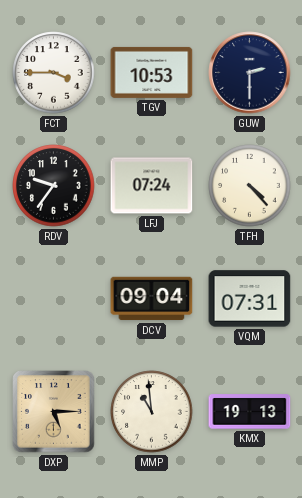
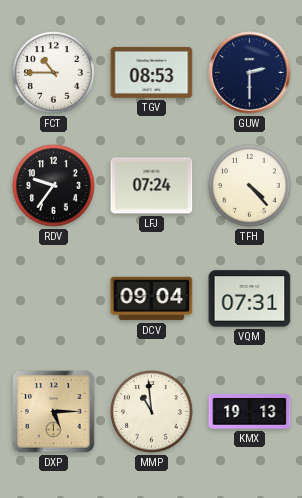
FCT: 3:45 -> 10:45 (54, 73)
TGV: 10:53 -> 08:53 (152, 72)
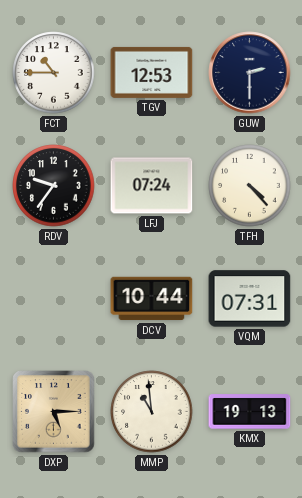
TGV: 08:53 -> 12:53 (152, 72)
DCV: 09:04 -> 10:44 (152, 299)
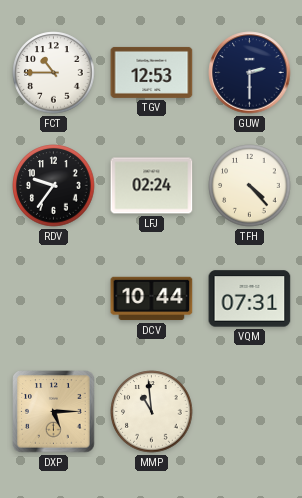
LFJ: 07:24 -> 02:24 (152, 186)
KMX: 19:13 -> none (250, 412)
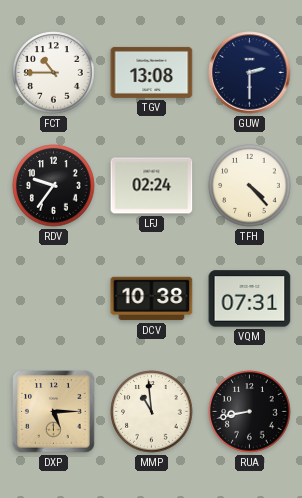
TGV: 12:53 -> 13:08 (152, 72)
DCV: 10:44 -> 10:38 (152, 299)
RUA: none -> 8:43 (250, 412)
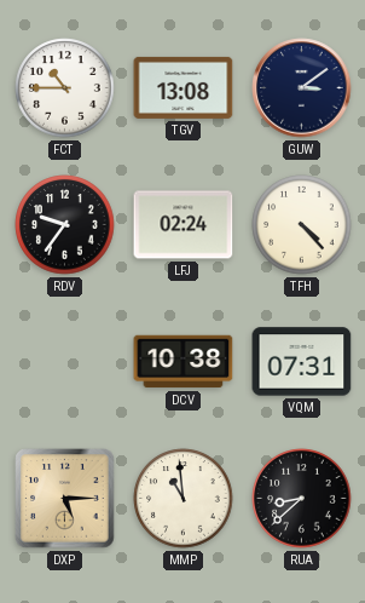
GUW: 2:30 -> 3:09 (302, 88)
RUA: 8:43 -> 8:38 (302, 499)
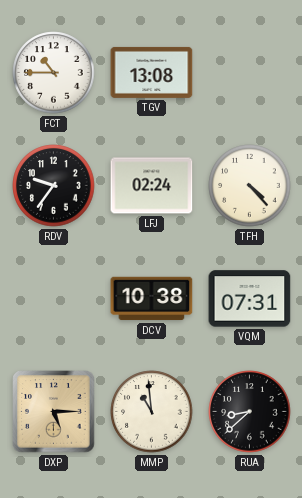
GUW: 3:09 -> none (302, 88)
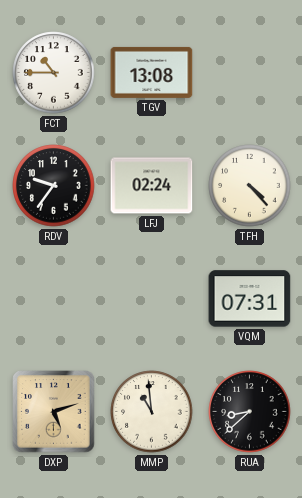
DCV: 10:38 -> none (152, 299)
DXP: 5:15 -> 5:12 (54, 412)
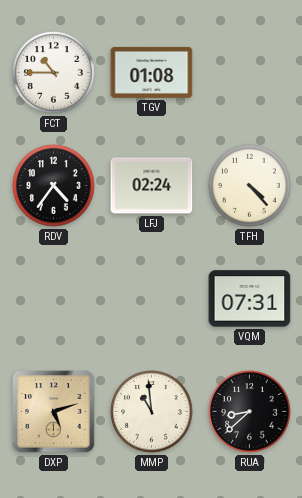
TGV: 13:08 -> 01:08 (152, 72)
RDV: 9:36 -> 4:36 (54, 186)
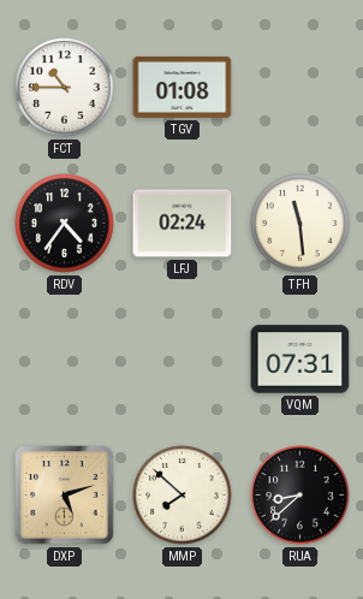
TFH: 4:23 -> 11:29 (300, 224)
MMP: 10:59 -> 7:52 (183, 496)
